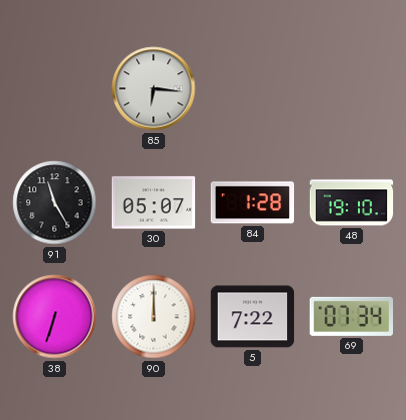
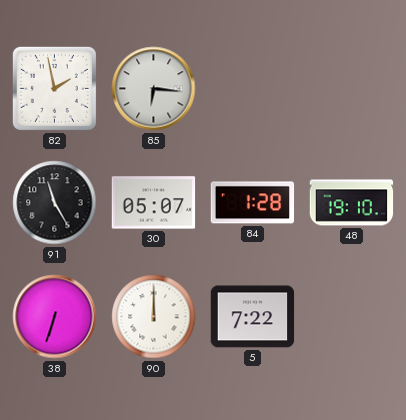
82: none -> 1:58 (54, 88)
69: 07:34 -> none (351, 316)
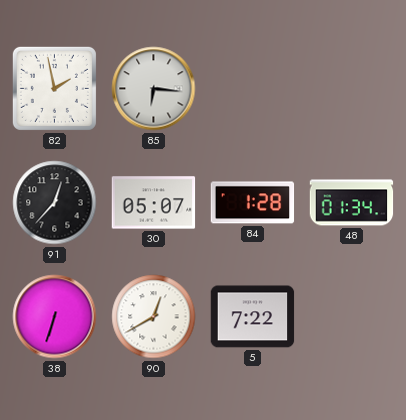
91: 11:25 -> 12:37 (55, 203)
48: 19:10 -> 01:34 (352, 203)
90: 12:00 -> 12:40 (154, 317)
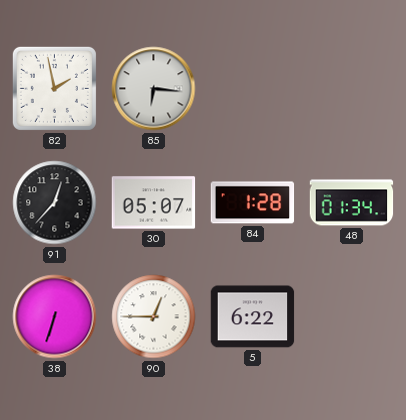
90: 12:40 -> 12:45 (154, 317)
5: 7:22 -> 6:22 (253, 317)
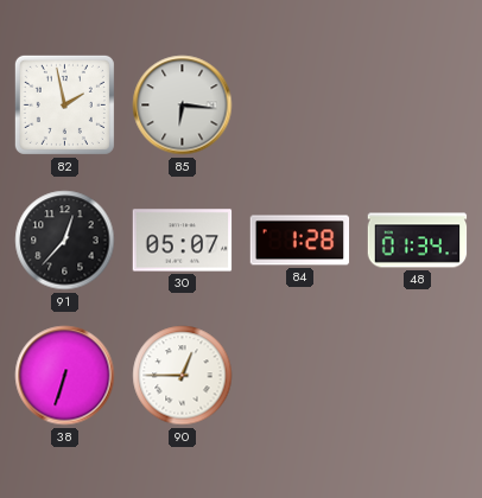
5: 6:22 -> none (253, 317)
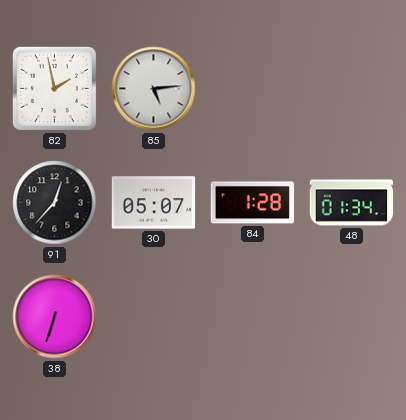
85: 6:16 -> 5:14 (154, 89)
90: 12:45 -> none (183, 376)
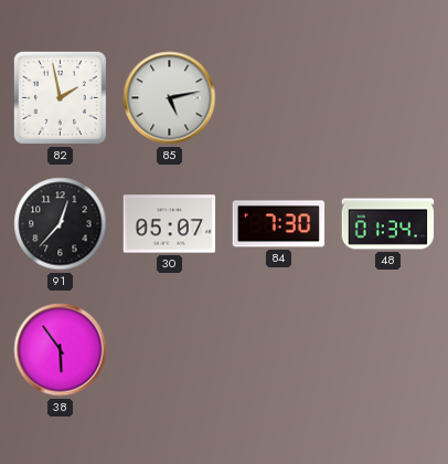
85: 5:14 -> 5:13 (170, 98)
84: 1:28 -> 7:30 (279, 224)
38: 6:33 -> 5:54 (61, 350)
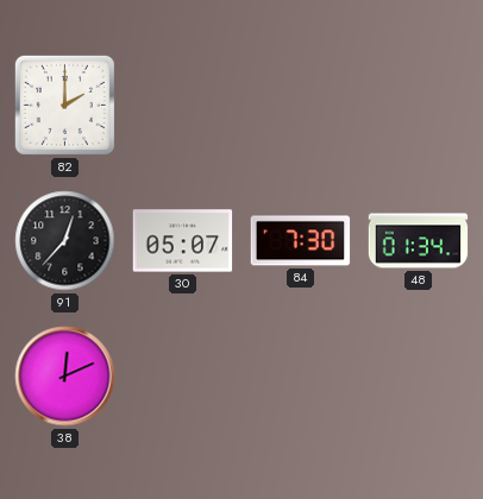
82: 1:58 -> 2:00 (64, 105)
85: 5:13 -> none (170, 98)
38: 5:54 -> 12:11 (65, 377)
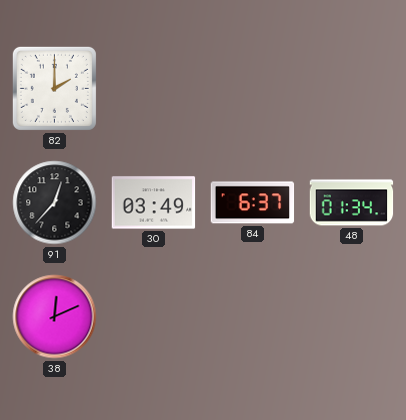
30: 05:07 -> 03:49 (154, 203)
84: 7:30 -> 6:37 (253, 203)
